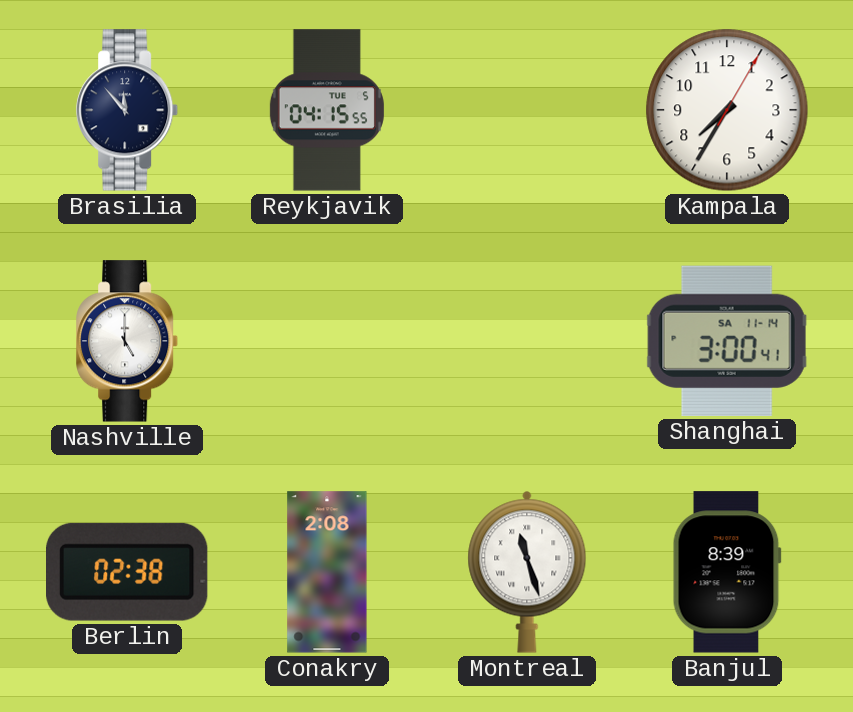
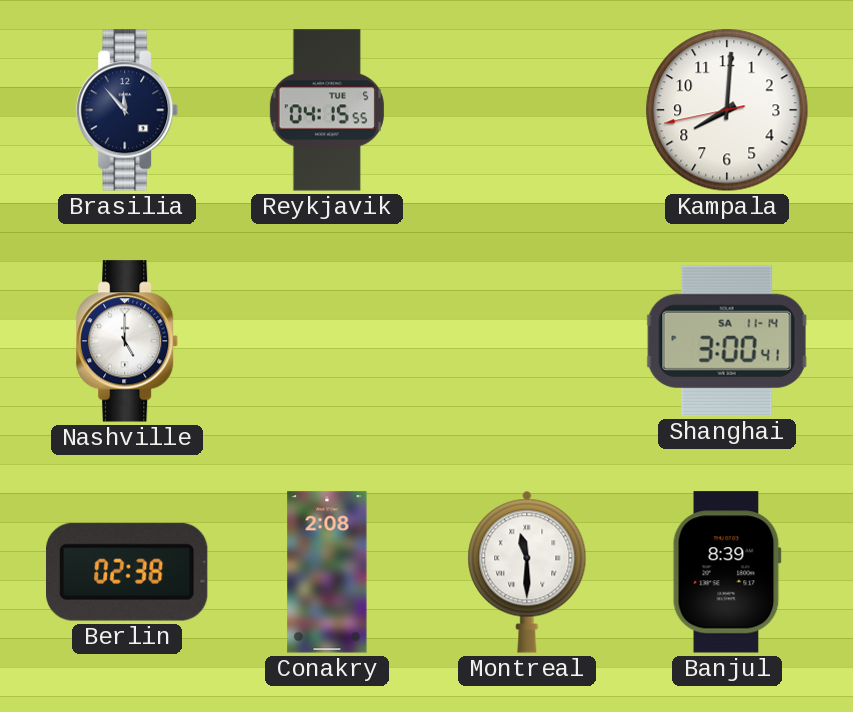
Kampala: 7:35 -> 8:00 (727, 110)
Montreal: 11:27 -> 11:30 (527, 572)
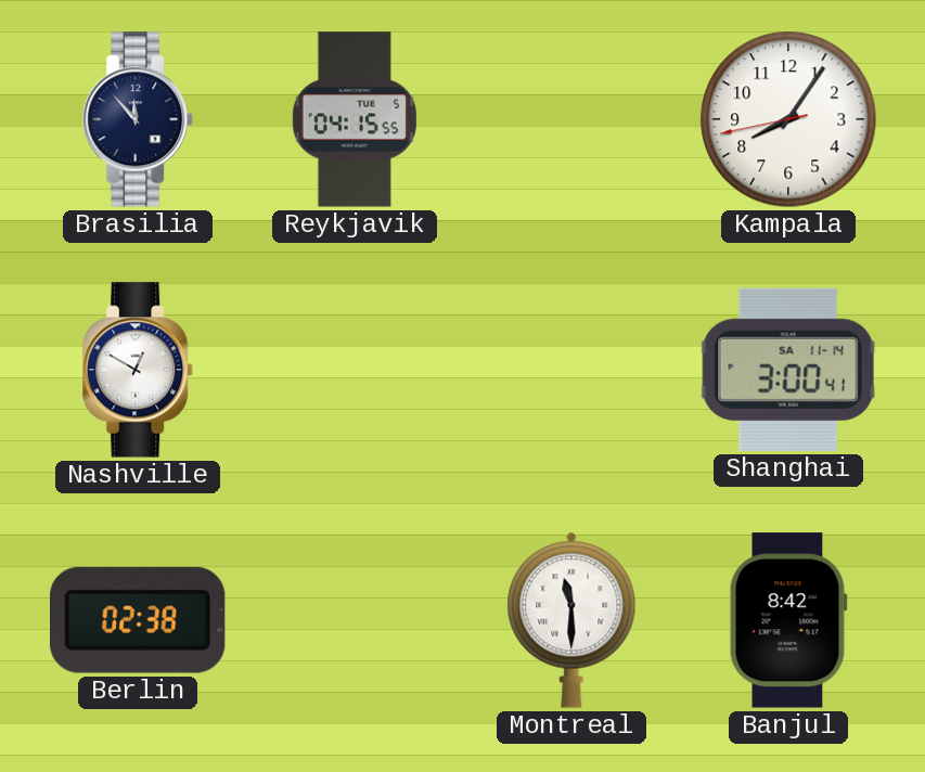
Kampala: 8:00 -> 8:05 (788, 119)
Nashville: 5:00 -> 12:50 (139, 370)
Conakry: 2:08 -> none (327, 572)
Banjul: 8:39 -> 8:42 (788, 620)
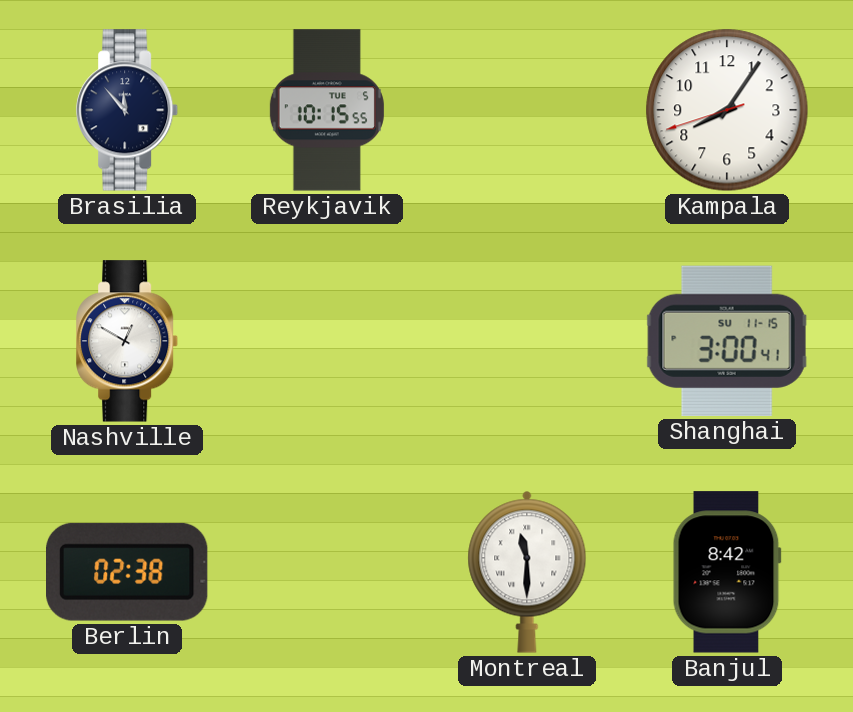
Reykjavik: 04:15 -> 10:15 (327, 110)
Kampala: 8:05:43 -> 8:05:42 (727, 110)
Shanghai date: SA 11-14 -> SU 11-15 (727, 341)
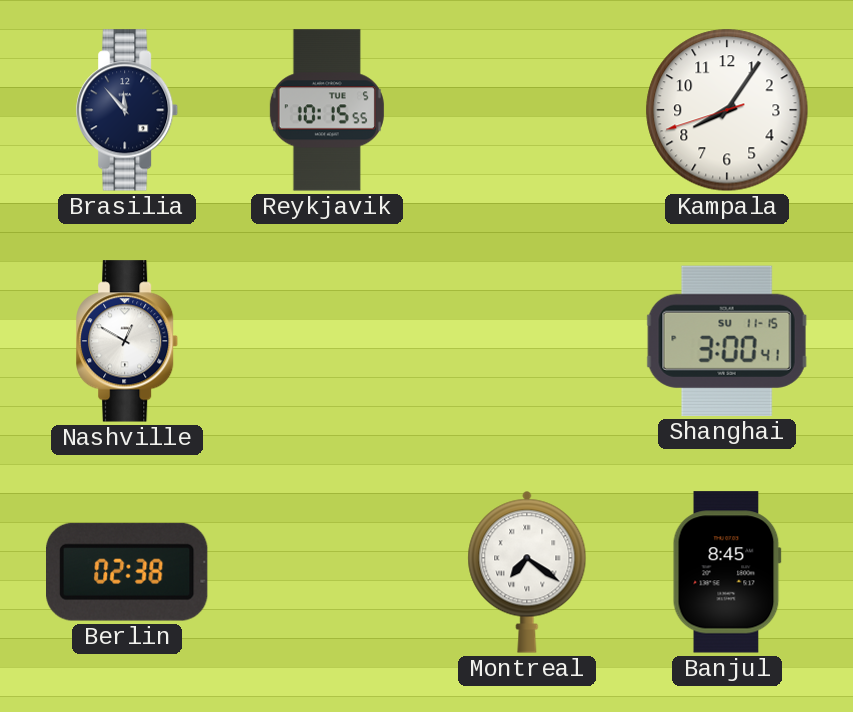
Montreal: 11:30 -> 7:21 (527, 572)
Banjul: 8:42 -> 8:45 (727, 572)
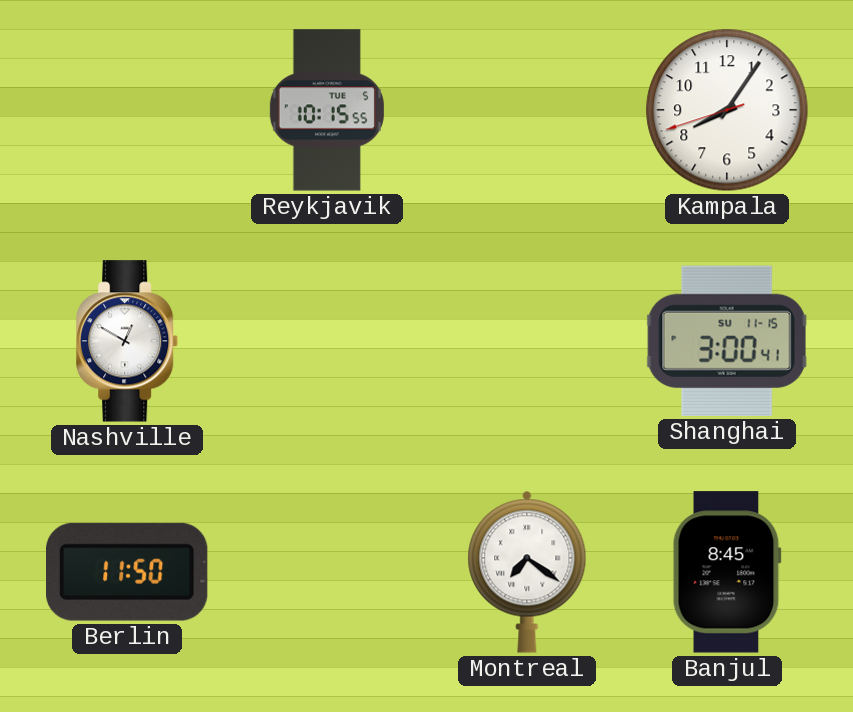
Brasilia: 11:53 -> none (128, 110)
Berlin: 02:38 -> 11:50 (128, 572)
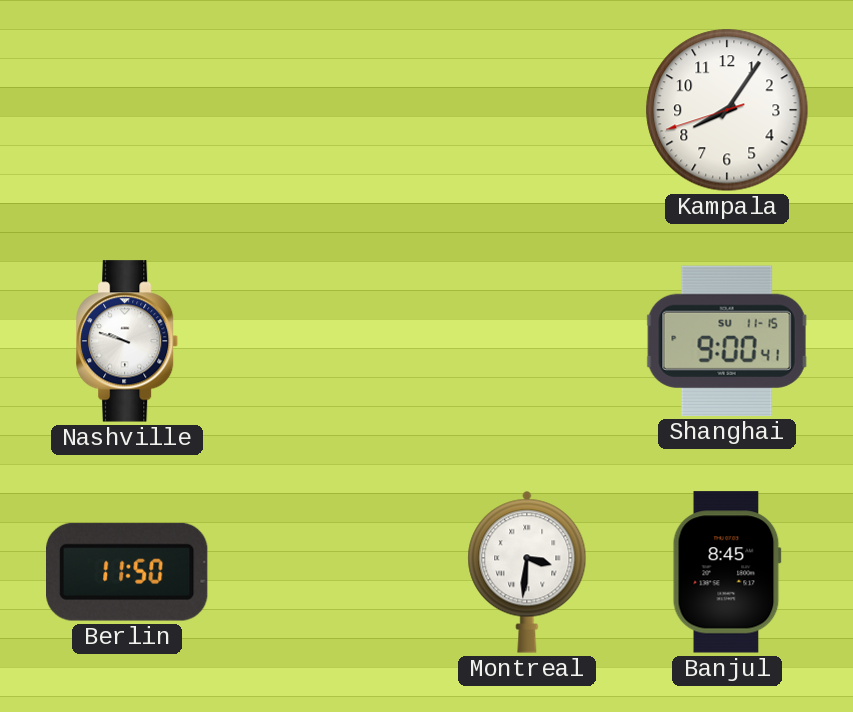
Reykjavik: 10:15 -> none (327, 110)
Nashville: 12:50 -> 9:48 (128, 341)
Shanghai: 3:00 -> 9:00 (727, 341)
Montreal: 7:21 -> 3:31 (527, 572)
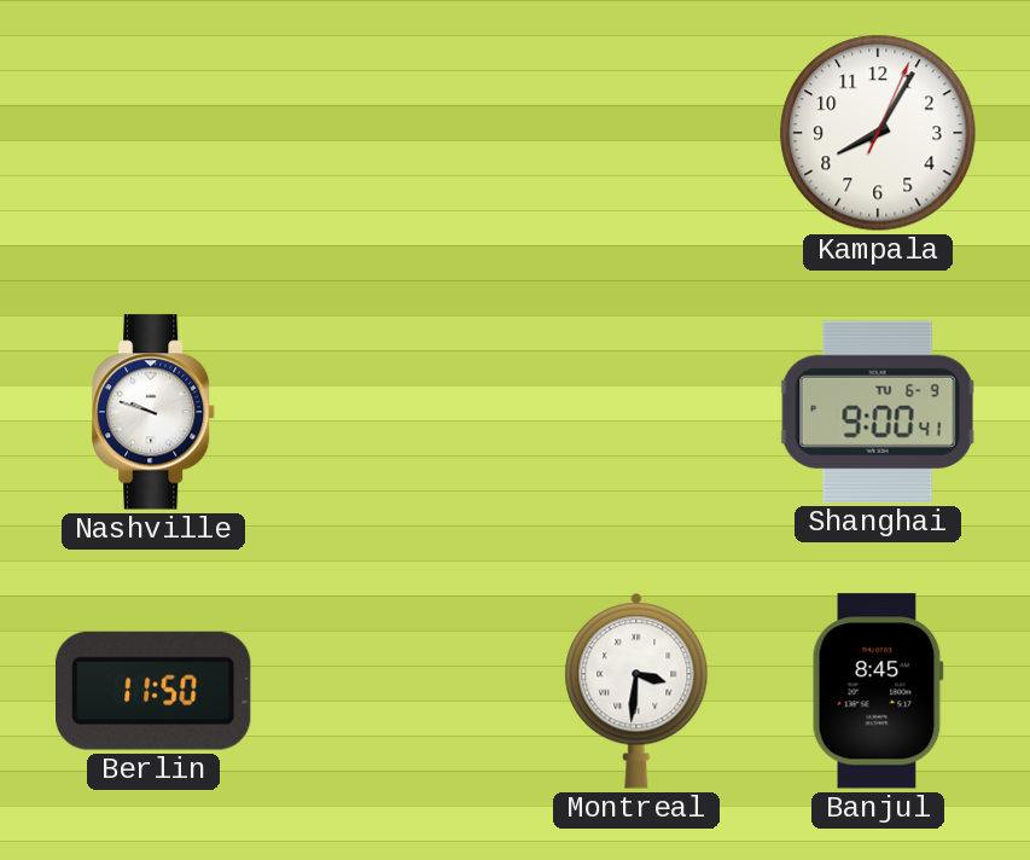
Kampala: 8:05:42 -> 8:05:04 (878, 133)
Shanghai date: SU 11-15 -> TU 6-9 (878, 412)
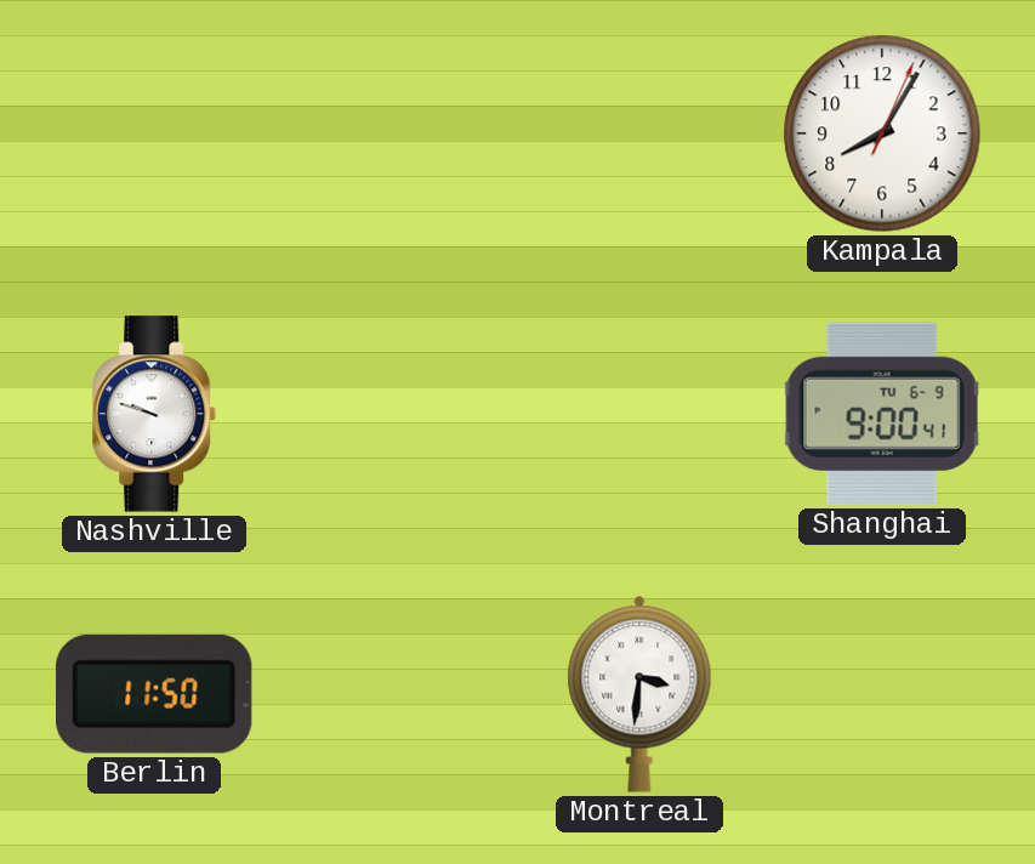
Banjul: 8:45 -> none (878, 691)
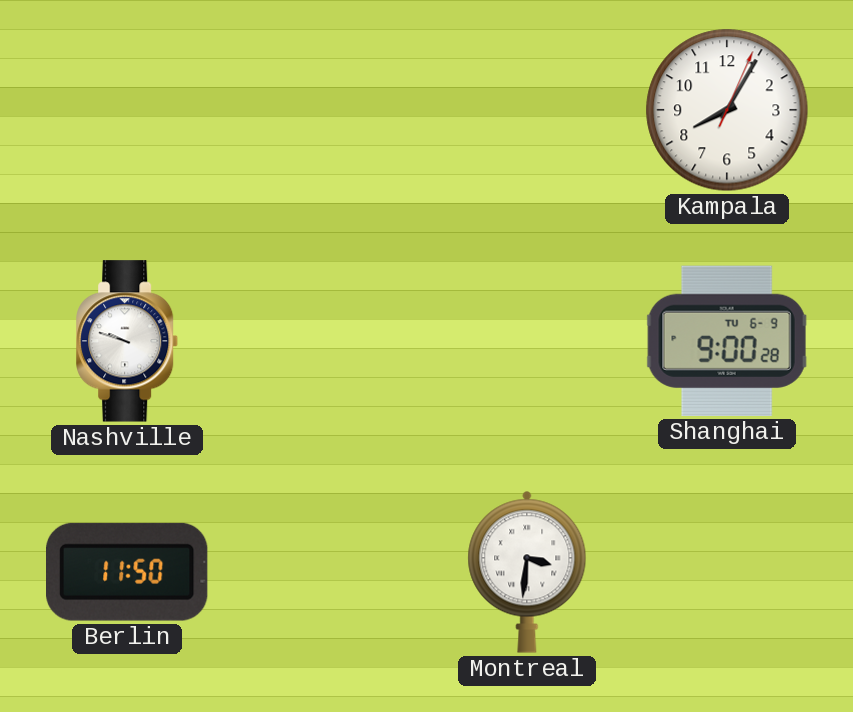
Shanghai: 9:00:41 -> 9:00:28 (727, 341)
